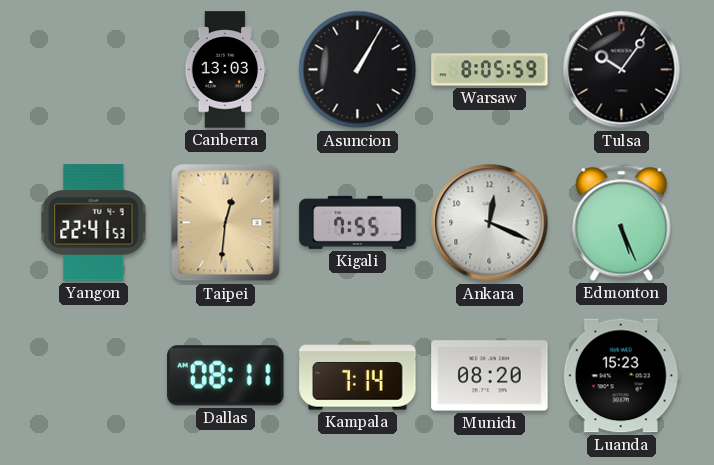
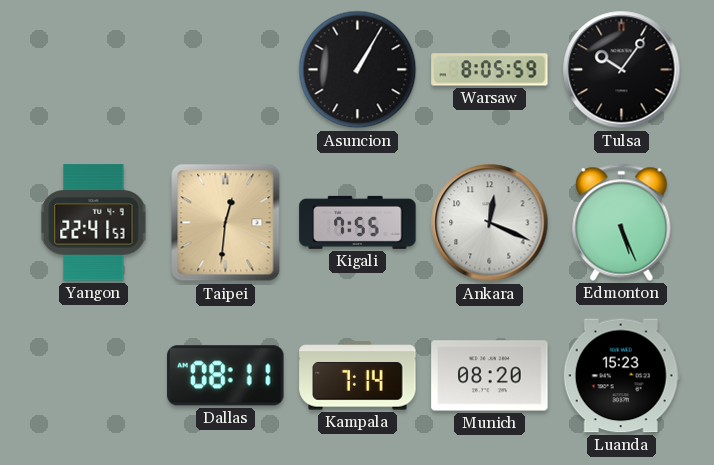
Canberra: 13:03 -> none (226, 70)
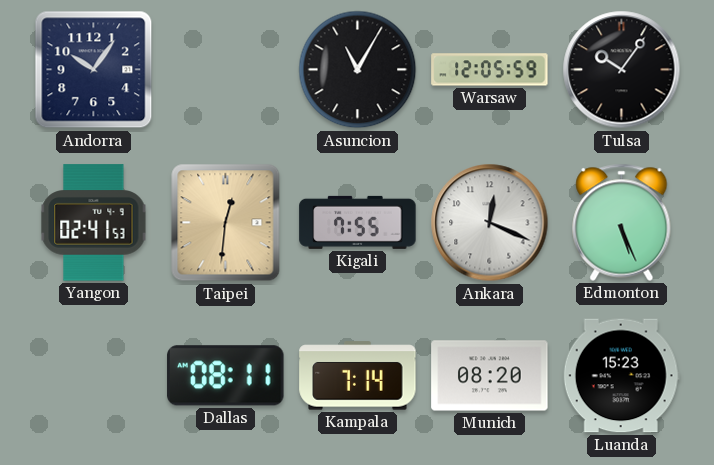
Andorra: none -> 10:06 (94, 70)
Asuncion: 1:05 -> 11:05 (358, 70)
Warsaw: 8:05 -> 12:05 (490, 70)
Yangon: 22:41 -> 02:41 (94, 223)
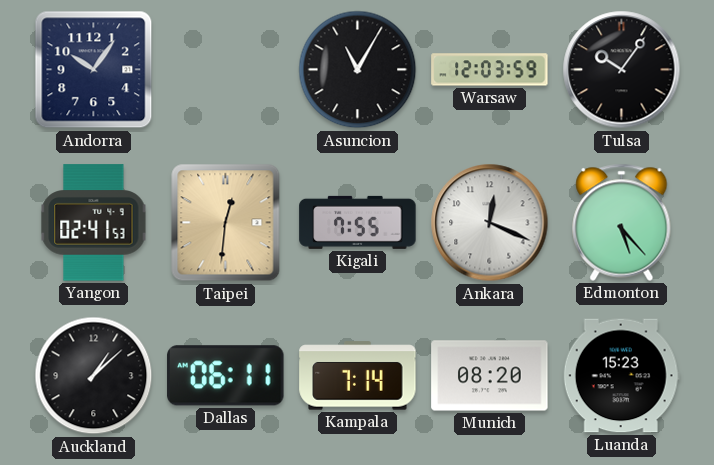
Warsaw: 12:05 -> 12:03 (490, 70)
Edmonton: 5:26 -> 5:23 (622, 222)
Auckland: none -> 1:08 (94, 376)
Dallas: 08:11 -> 06:11 (226, 376)
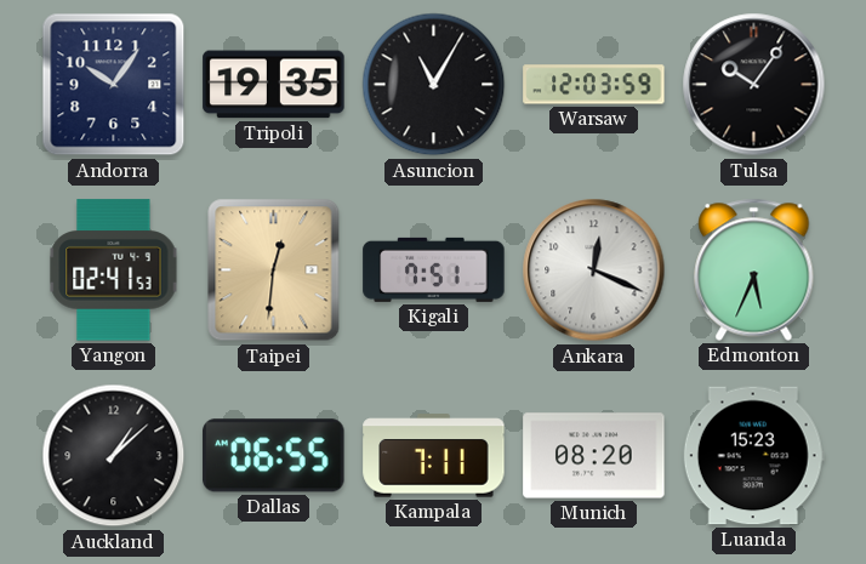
Tripoli: none -> 19:35 (274, 85)
Kigali: 7:55 -> 7:51 (434, 269)
Edmonton: 5:23 -> 5:34 (754, 269)
Dallas: 06:11 -> 06:55 (274, 456)
Kampala: 7:14 -> 7:11 (434, 456)
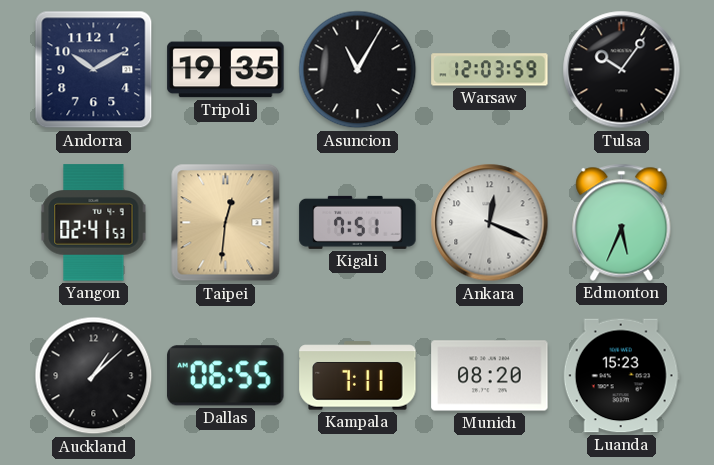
Andorra: 10:06 -> 10:10 (94, 70)
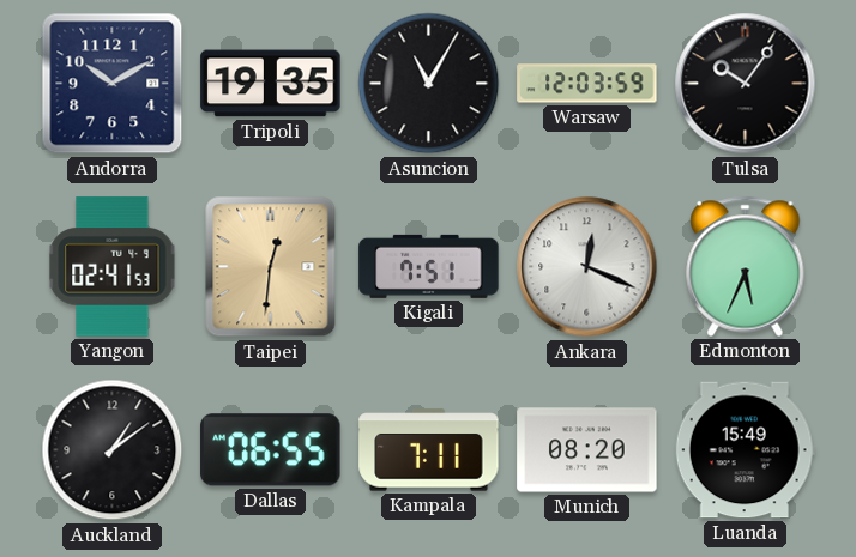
Auckland: 1:08 -> 1:09 (113, 450)
Luanda: 15:23 -> 15:49 (745, 450)
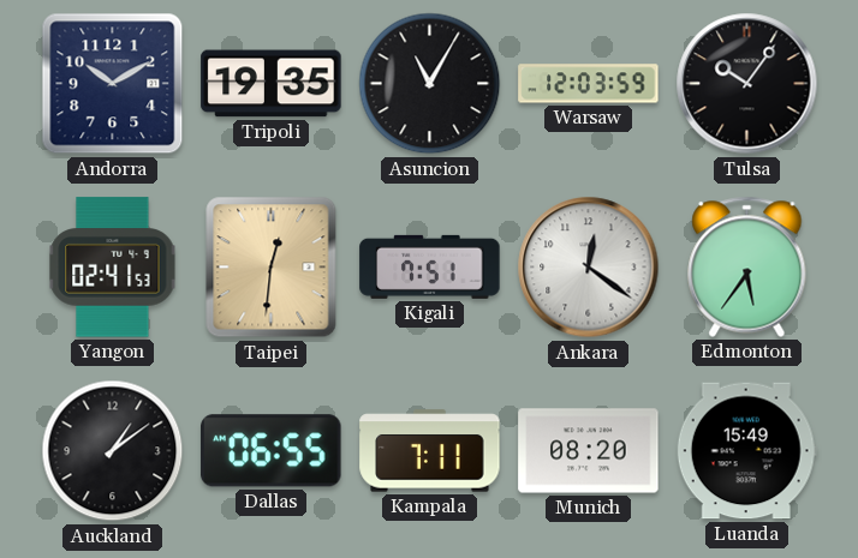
Ankara: 12:19 -> 12:21 (589, 268)
Edmonton: 5:34 -> 5:36 (747, 266)
